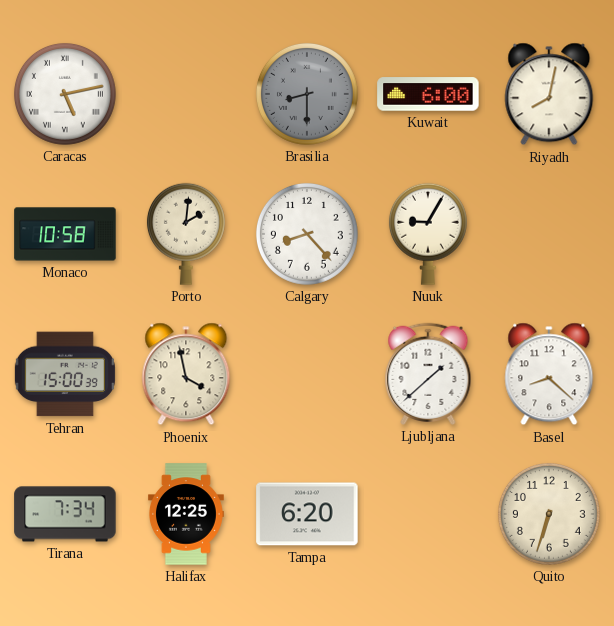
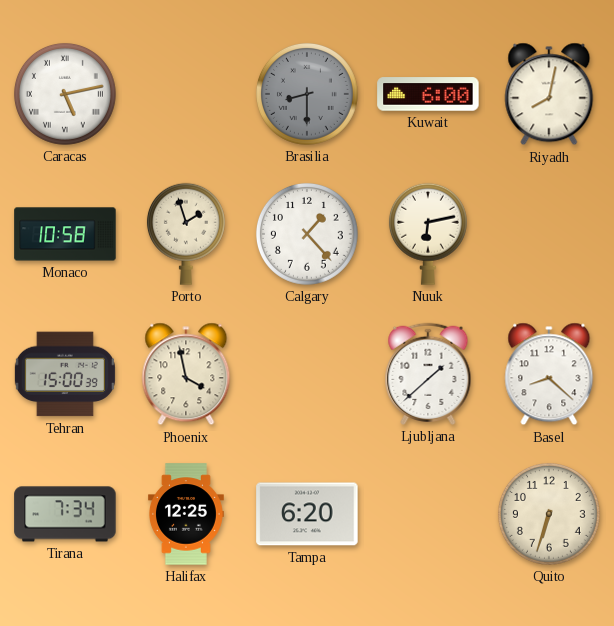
Porto: 2:01 -> 1:57 (186, 234)
Calgary: 8:23 -> 1:23 (307, 234)
Nuuk: 9:05 -> 6:13 (428, 234)
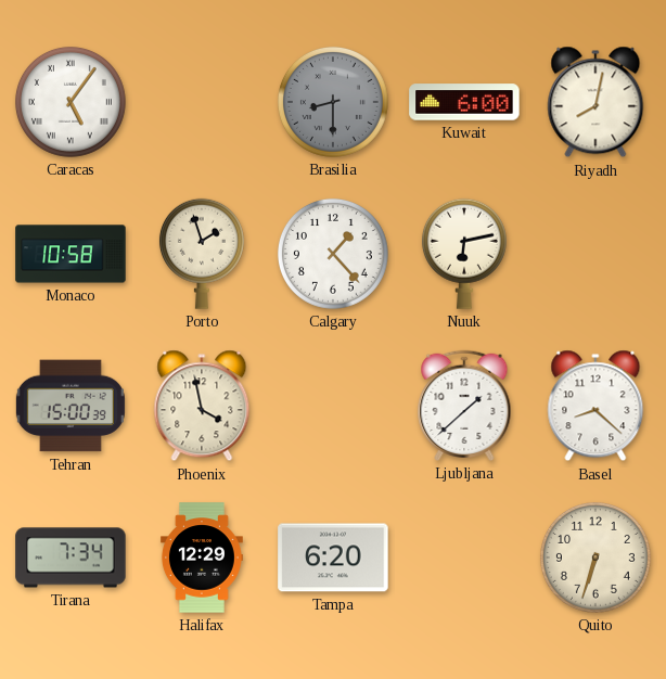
Caracas: 5:13 -> 5:06 (71, 102)
Halifax: 12:25 -> 12:29 (202, 558)
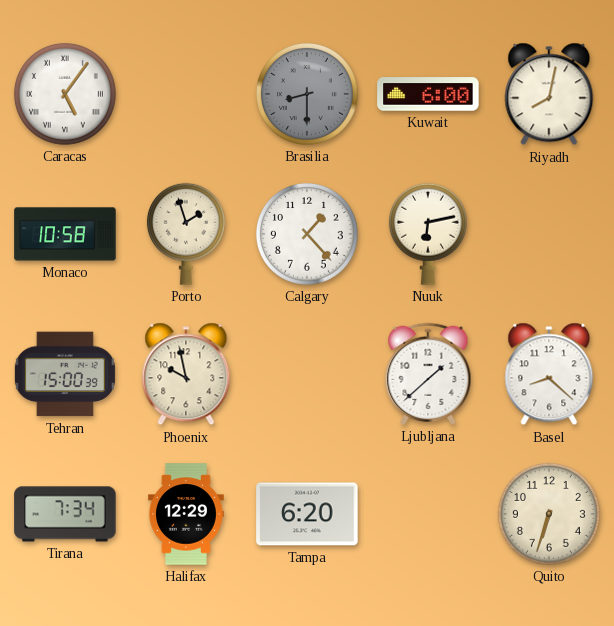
Phoenix: 3:58 -> 9:58 (186, 374)
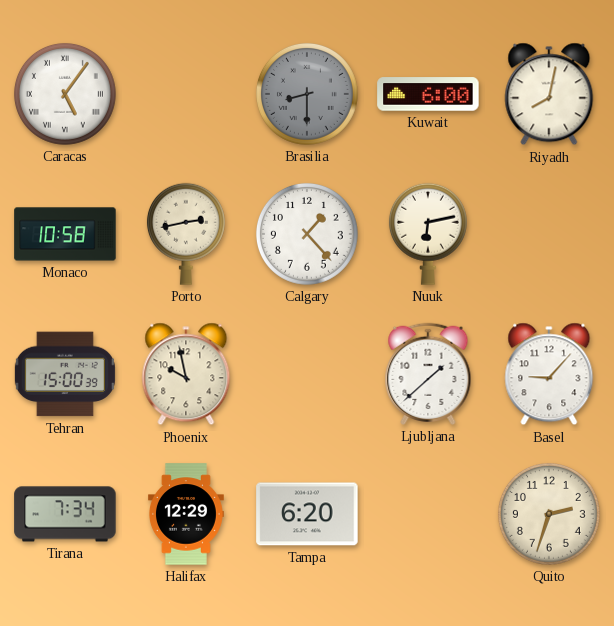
Porto: 1:57 -> 2:43 (186, 234)
Basel: 8:22 -> 9:07 (549, 374)
Quito: 6:33 -> 2:33 (549, 514)
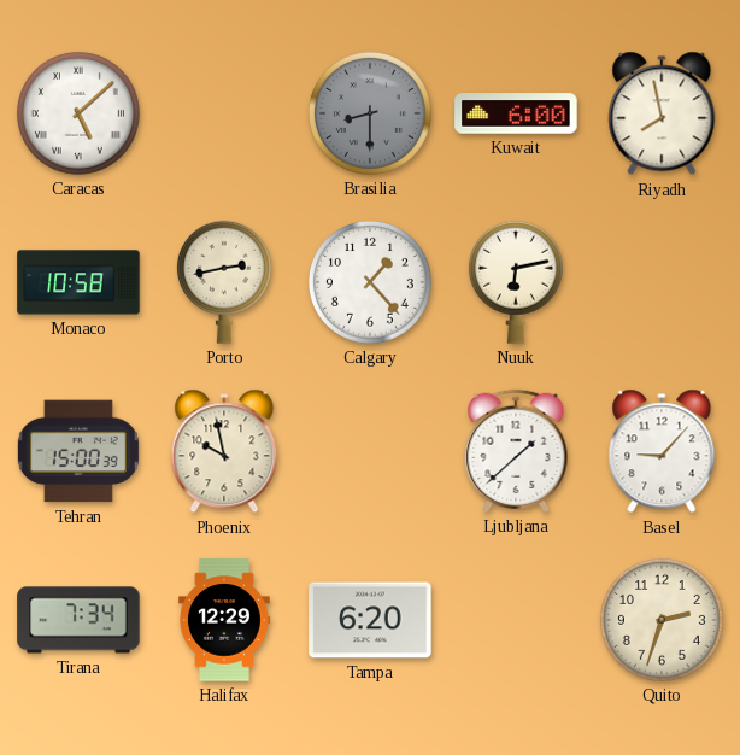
Caracas: 5:06 -> 5:08 (78, 113)
Riyadh: 8:02 -> 7:58 (662, 113)
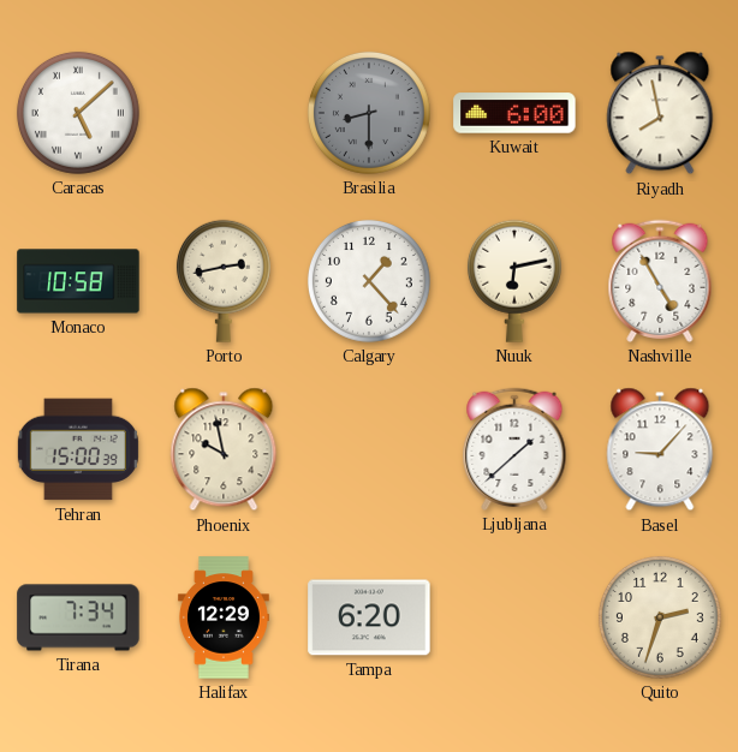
Nashville: none -> 4:55 (660, 281)
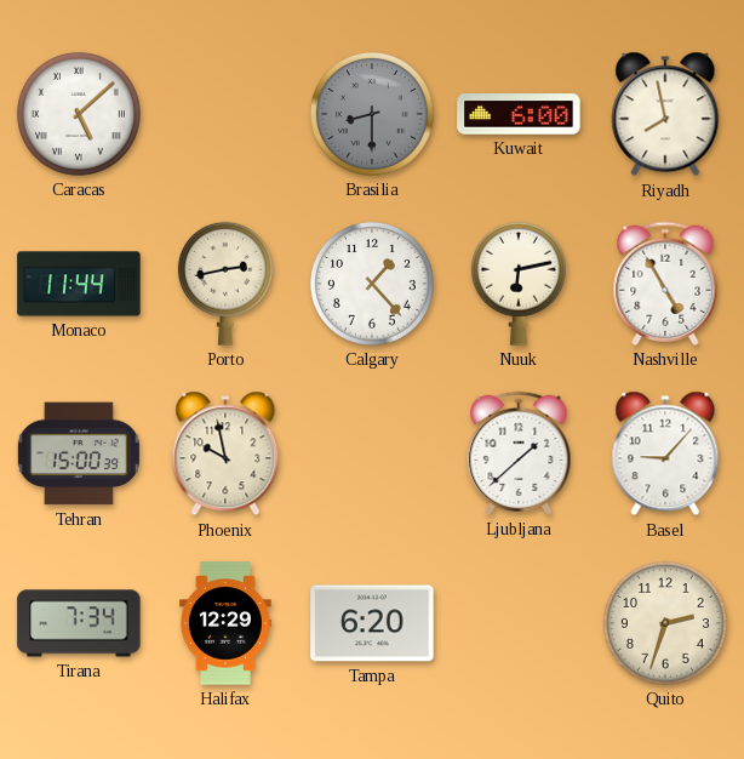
Monaco: 10:58 -> 11:44 (79, 284)
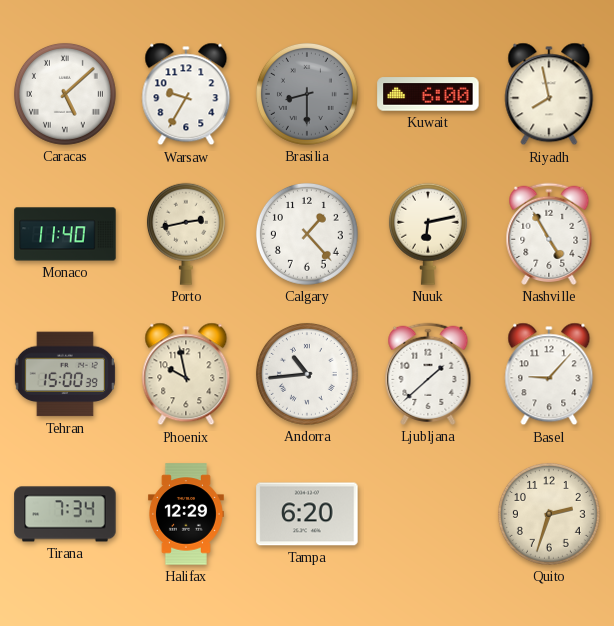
Warsaw: none -> 9:35 (186, 94)
Monaco: 11:44 -> 11:40 (65, 234)
Andorra: none -> 10:44 (307, 374)
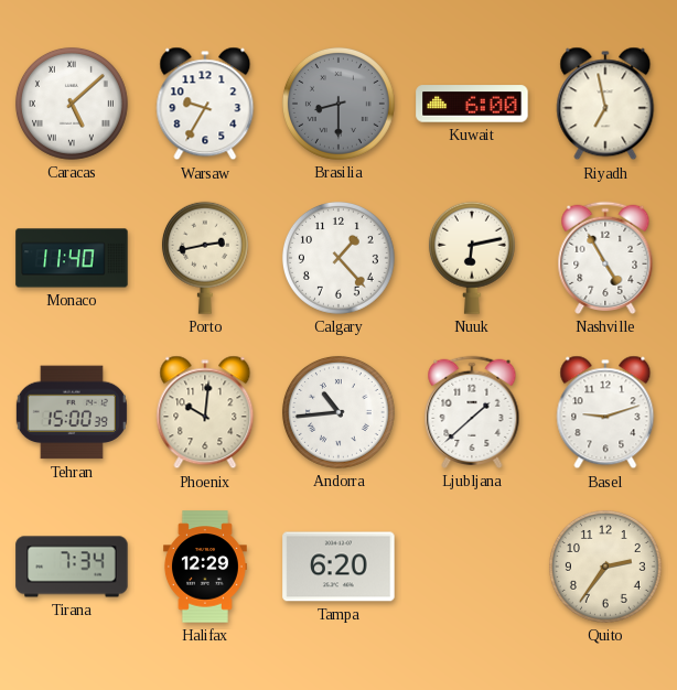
Riyadh: 7:58 -> 6:58 (605, 104)
Phoenix: 9:58 -> 10:01 (205, 412)
Basel: 9:07 -> 9:12 (605, 412)
Quito: 2:33 -> 2:36 (605, 567)
